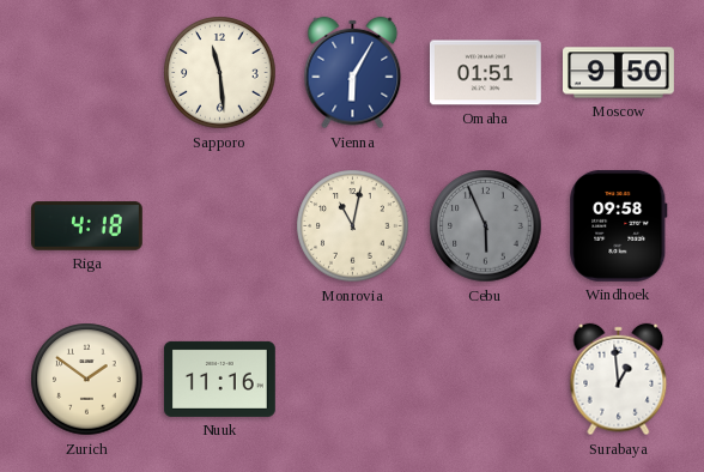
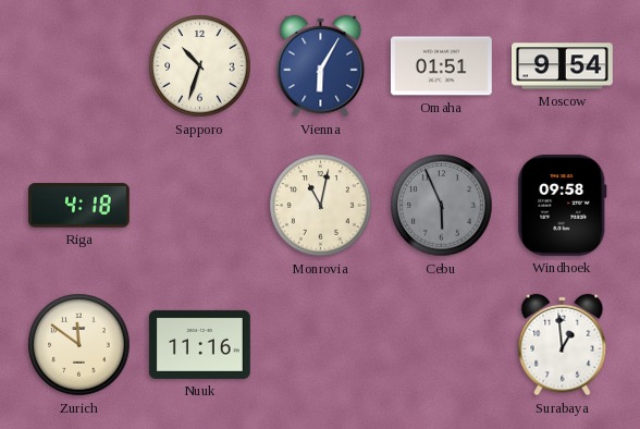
Sapporo: 11:29 -> 10:33 (200, 66)
Moscow: 9:50 -> 9:54 (563, 66)
Zurich: 1:51 -> 11:51 (79, 345)
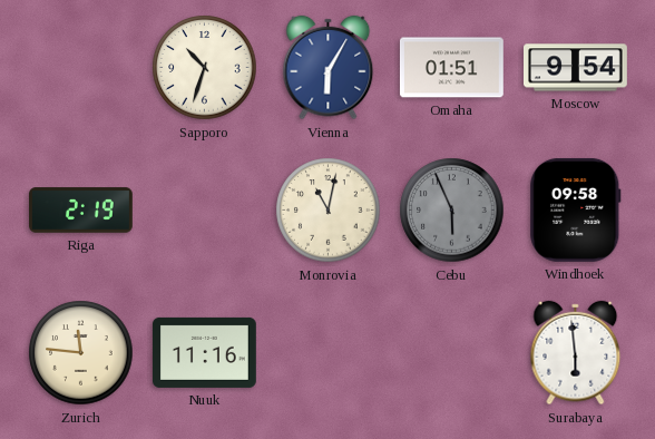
Riga: 4:18 -> 2:19 (81, 211)
Zurich: 11:51 -> 11:46 (81, 353)
Surabaya: 12:59 -> 5:59 (576, 353)
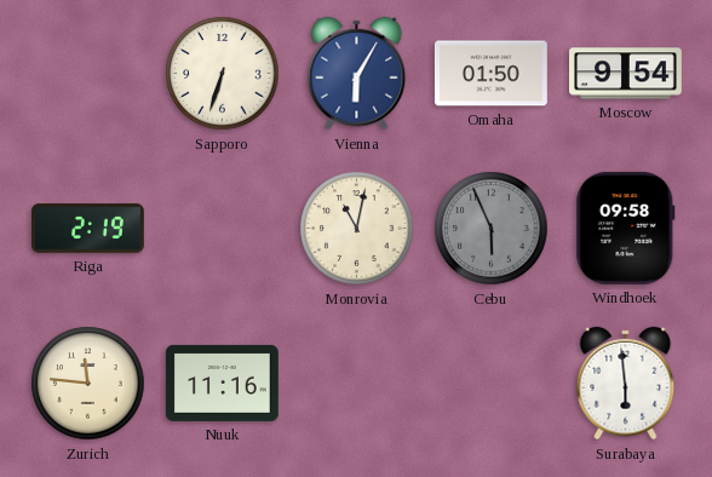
Sapporo: 10:33 -> 6:33 (223, 74)
Omaha: 01:51 -> 01:50 (490, 74)
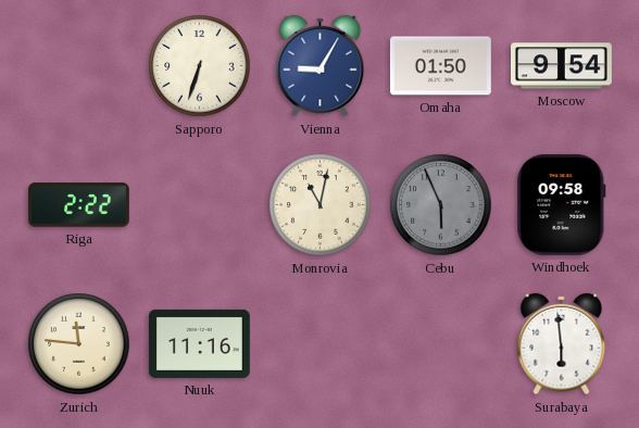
Vienna: 6:05 -> 9:05 (321, 66)
Riga: 2:19 -> 2:22 (79, 205)
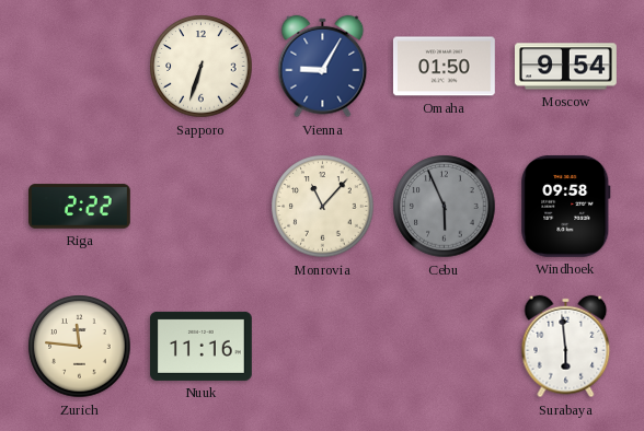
Monrovia: 11:02 -> 11:07 (323, 207)
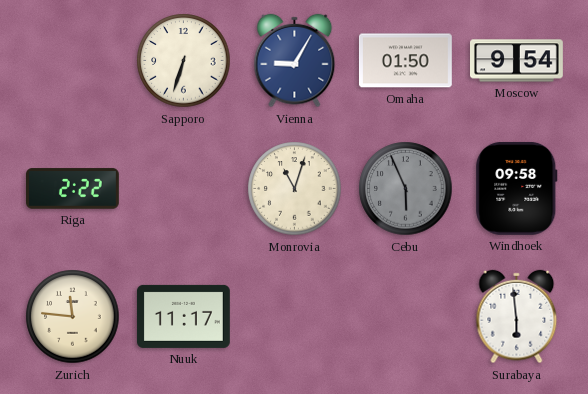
Monrovia: 11:07 -> 11:03 (295, 189)
Nuuk: 11:16 -> 11:17 (184, 316)
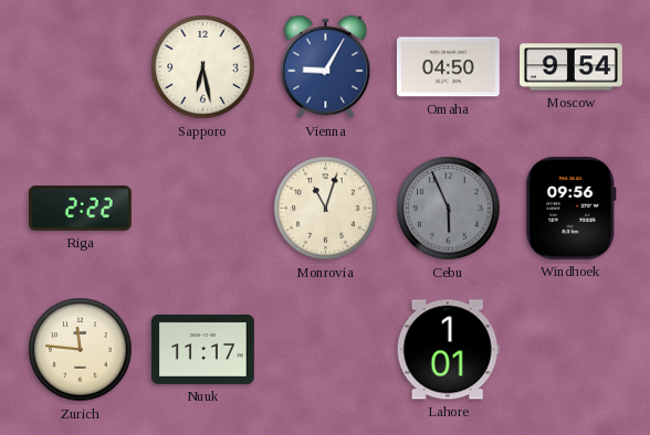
Sapporo: 6:33 -> 6:28 (203, 67)
Omaha: 01:50 -> 04:50 (448, 67)
Windhoek: 09:58 -> 09:56 (572, 208)
Lahore: none -> 1:01 (448, 350)
Surabaya: 5:59 -> none (517, 317)
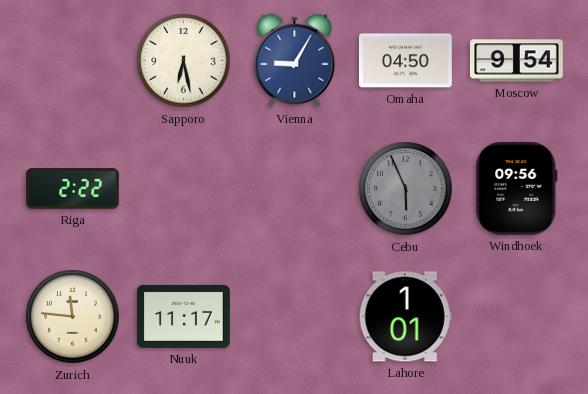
Monrovia: 11:03 -> none (326, 209)
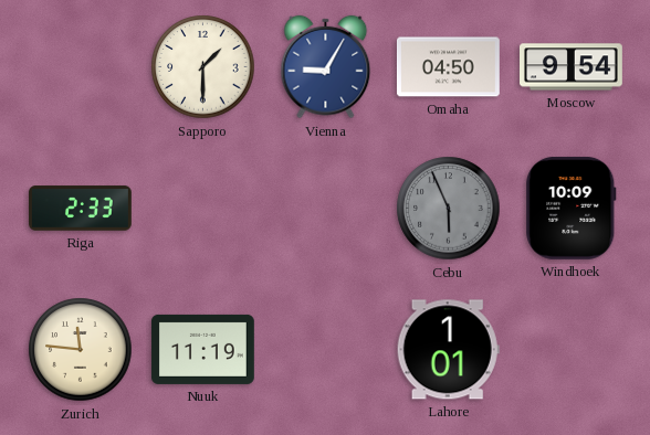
Sapporo: 6:28 -> 1:30 (203, 67)
Riga: 2:22 -> 2:33 (81, 209)
Windhoek: 09:56 -> 10:09 (572, 208)
Nuuk: 11:17 -> 11:19 (203, 349)
